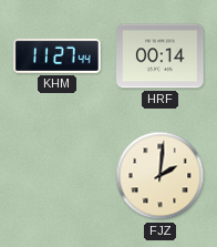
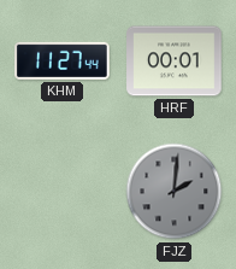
HRF: 00:14 -> 00:01 (175, 62)
FJZ dial: cream -> grey (175, 192)
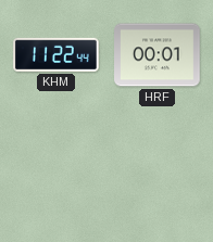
KHM: 11:27 -> 11:22 (57, 54)
FJZ: 2:01 -> none (175, 192)
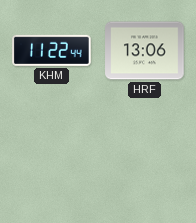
HRF: 00:01 -> 13:06 (145, 51)
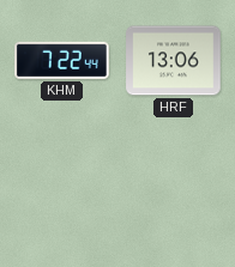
KHM: 11:22 -> 7:22 (62, 60)
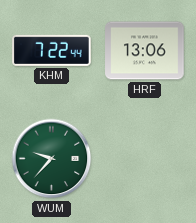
WUM: none -> 9:37 (52, 159)
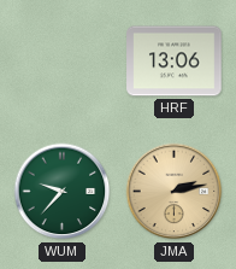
KHM: 7:22 -> none (52, 50)
JMA: none -> 2:13 (175, 192)
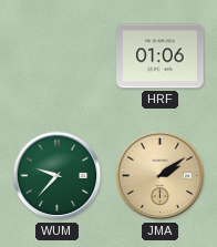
HRF: 13:06 -> 01:06 (161, 56)
JMA: 2:13 -> 2:09 (161, 176)
